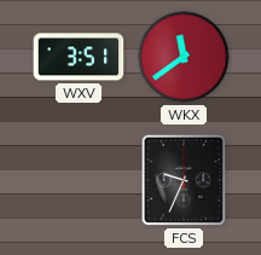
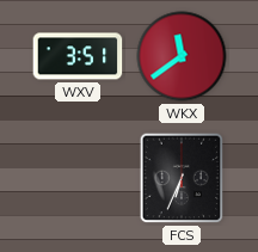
FCS: 9:34 -> 6:34 (182, 178)
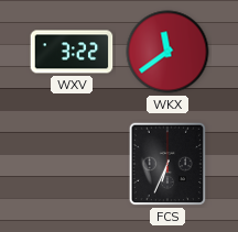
WXV: 3:51 -> 3:22 (72, 52)
